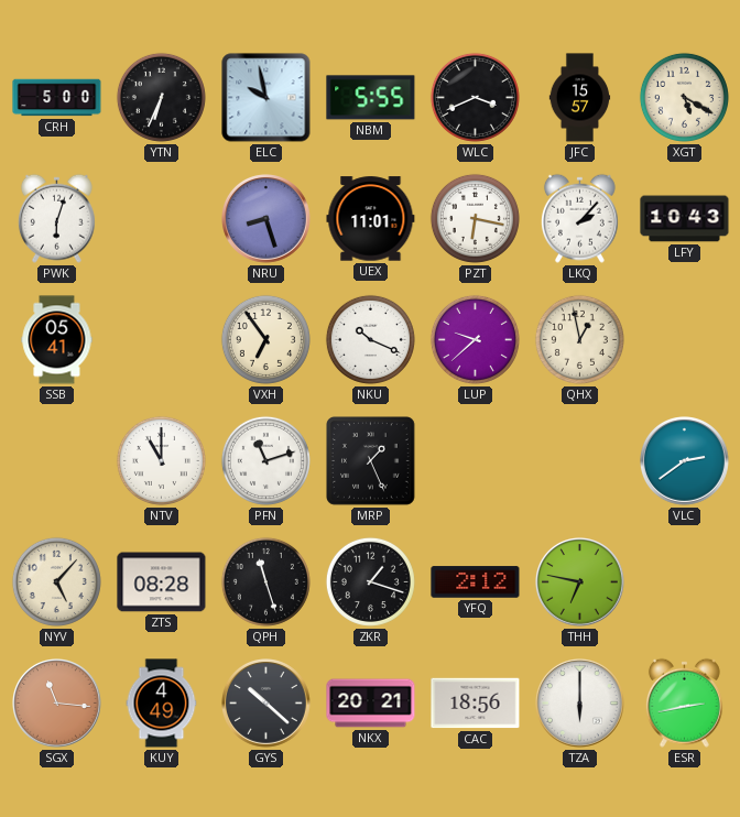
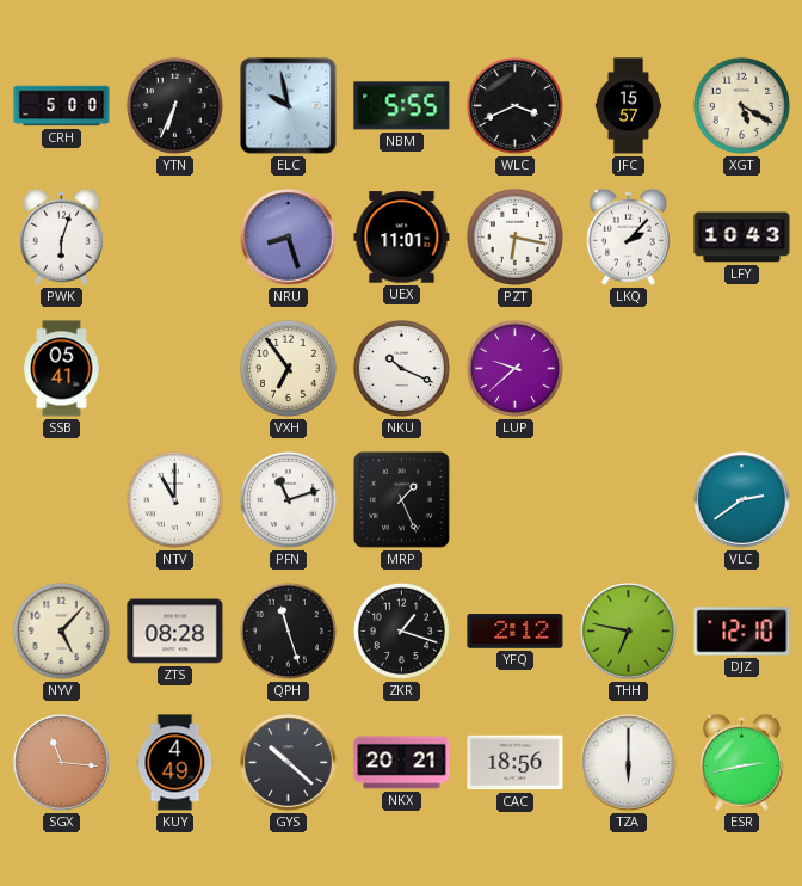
QHX: 12:58 -> none (579, 339)
DJZ: none -> 12:10 (742, 632)
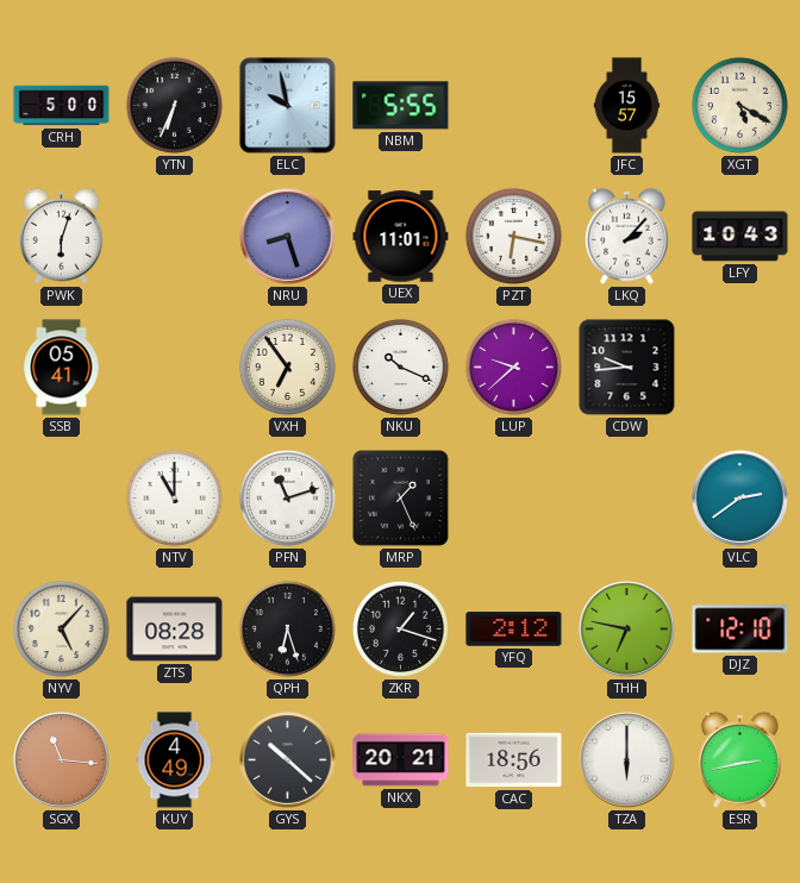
WLC: 3:41 -> none (514, 105)
CDW: none -> 9:44 (627, 368)
QPH: 11:27 -> 6:27 (287, 628)
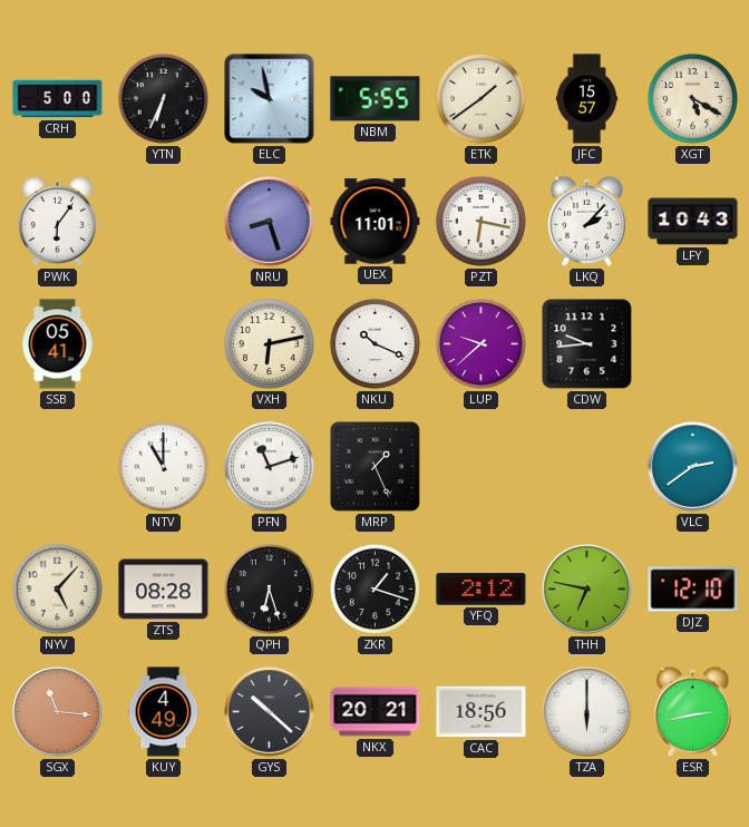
ETK: none -> 1:39 (480, 98)
PWK: 6:03 -> 6:06 (57, 221)
VXH: 6:54 -> 6:13 (269, 343)
